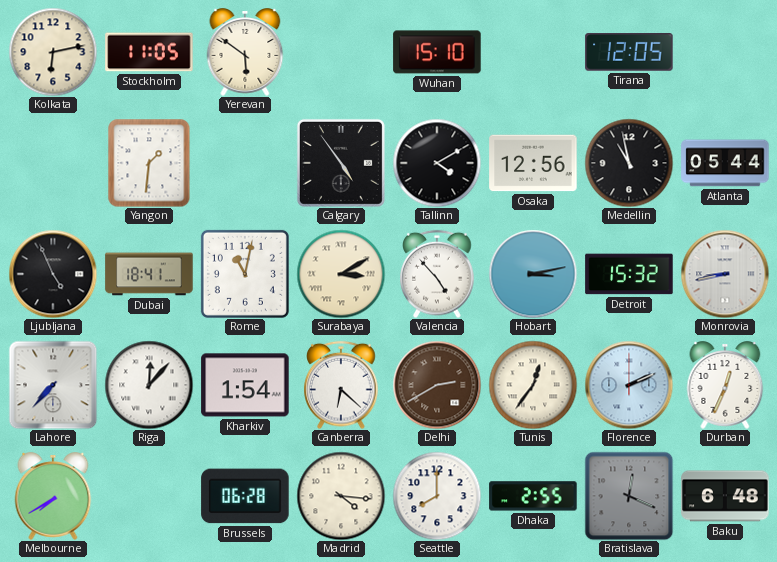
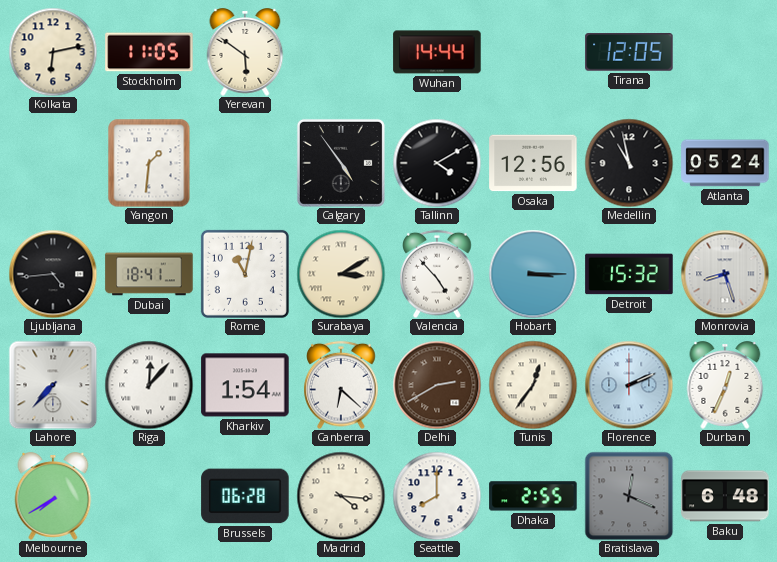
Wuhan: 15:10 -> 14:44 (437, 52)
Atlanta: 05:44 -> 05:24 (725, 163)
Ljubljana: 4:56 -> 4:44 (53, 274)
Hobart: 3:13 -> 3:15 (533, 274)
Monrovia: 8:43 -> 8:27 (725, 274)
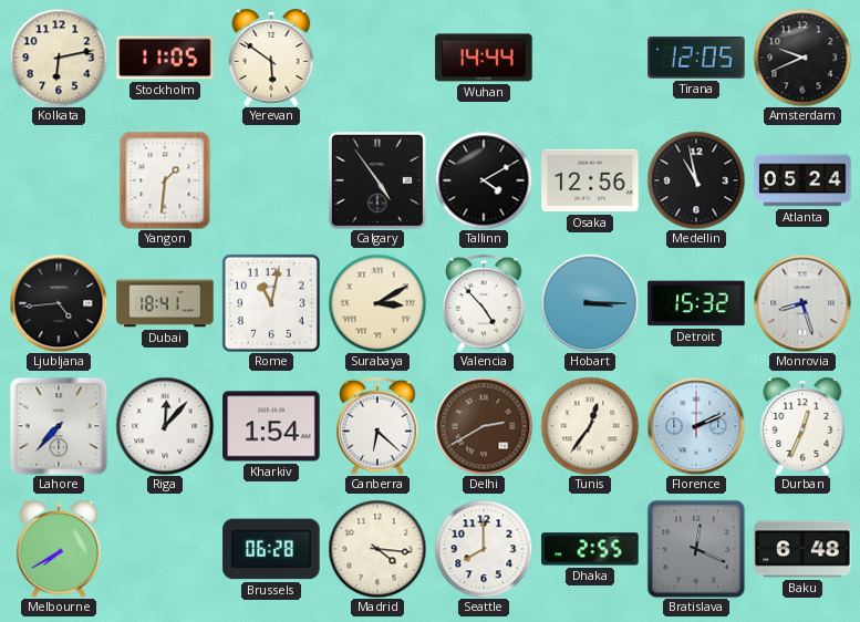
Amsterdam: none -> 9:41 (802, 58)
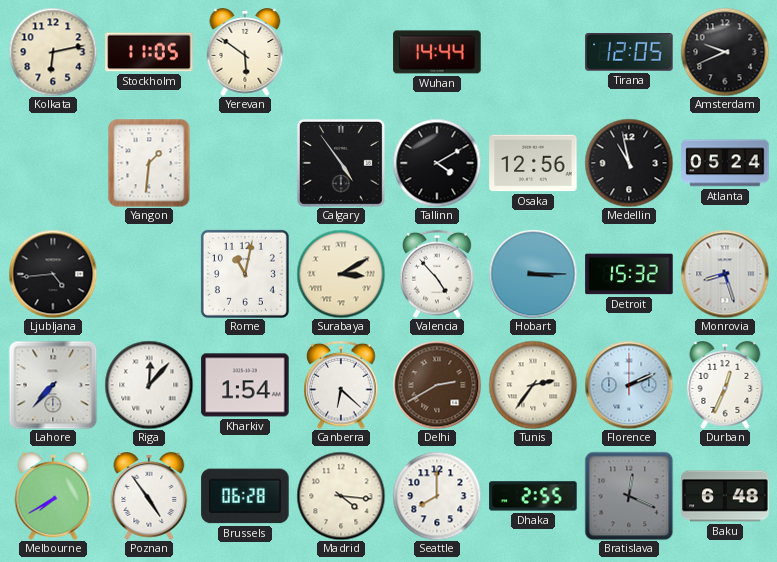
Dubai: 18:41 -> none (165, 303)
Tunis: 12:36 -> 2:36 (533, 385)
Poznan: none -> 4:54 (149, 496)
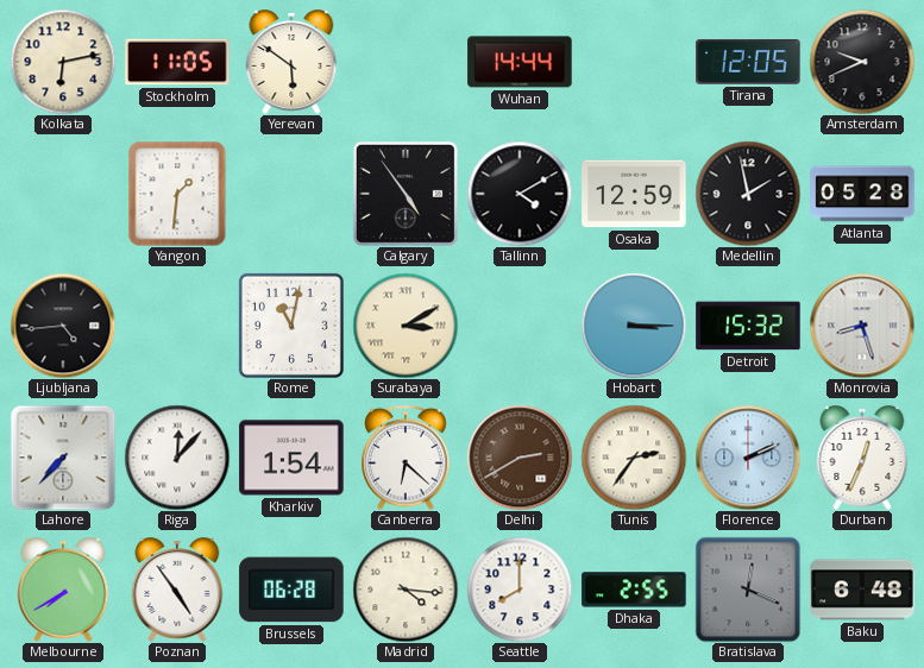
Osaka: 12:56 -> 12:59 (634, 194)
Medellin: 10:58 -> 1:58 (748, 194)
Atlanta: 05:24 -> 05:28 (862, 194)
Valencia: 4:53 -> none (437, 274)
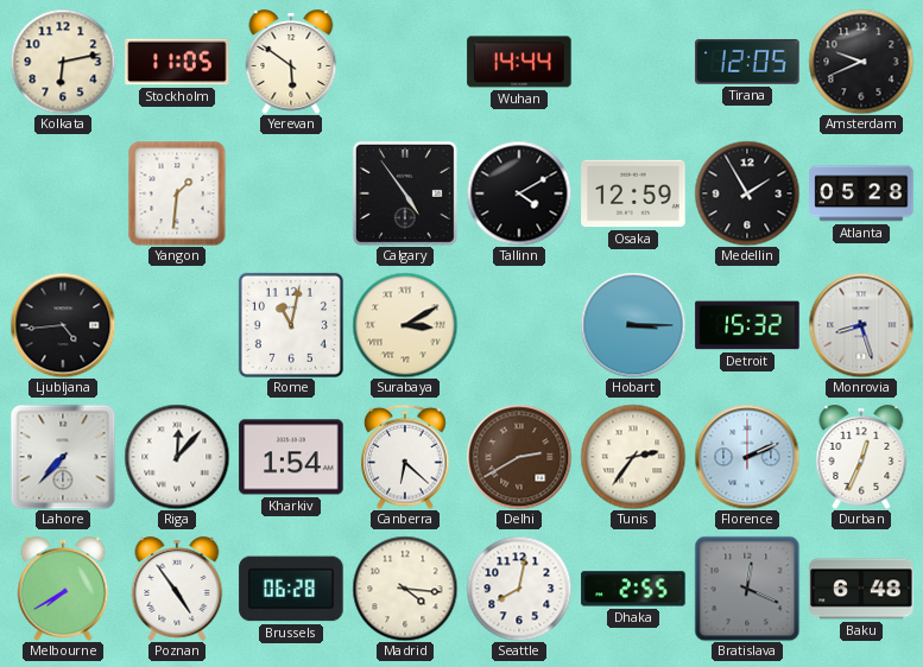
Medellin: 1:58 -> 1:55 (747, 193)
Seattle: 8:00 -> 8:02 (519, 589)
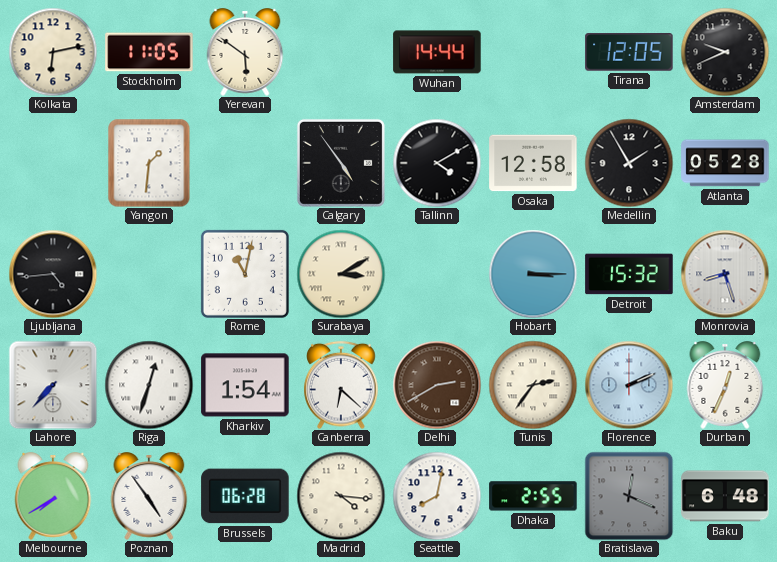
Osaka: 12:59 -> 12:58 (533, 163)
Riga: 12:07 -> 12:33 (149, 385)
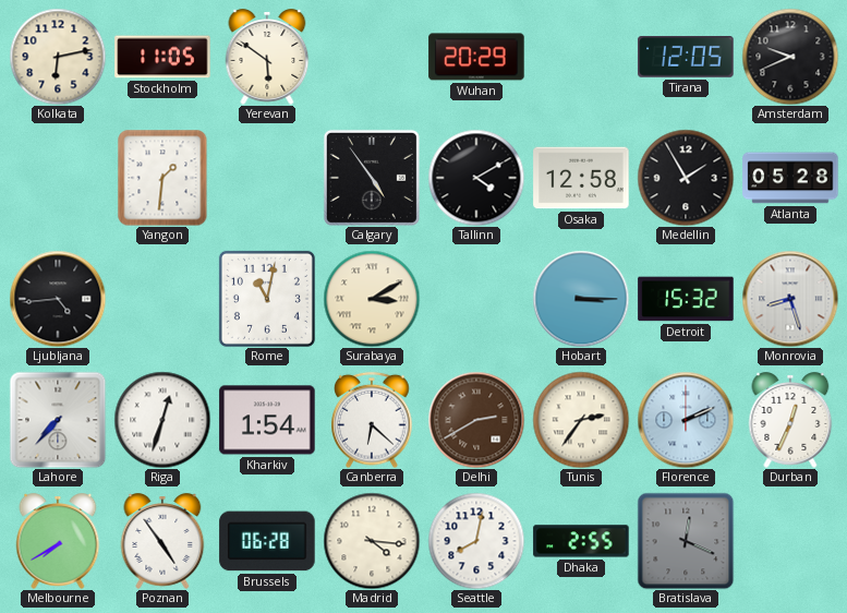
Wuhan: 14:44 -> 20:29 (476, 57)
Baku: 6:48 -> none (725, 496)
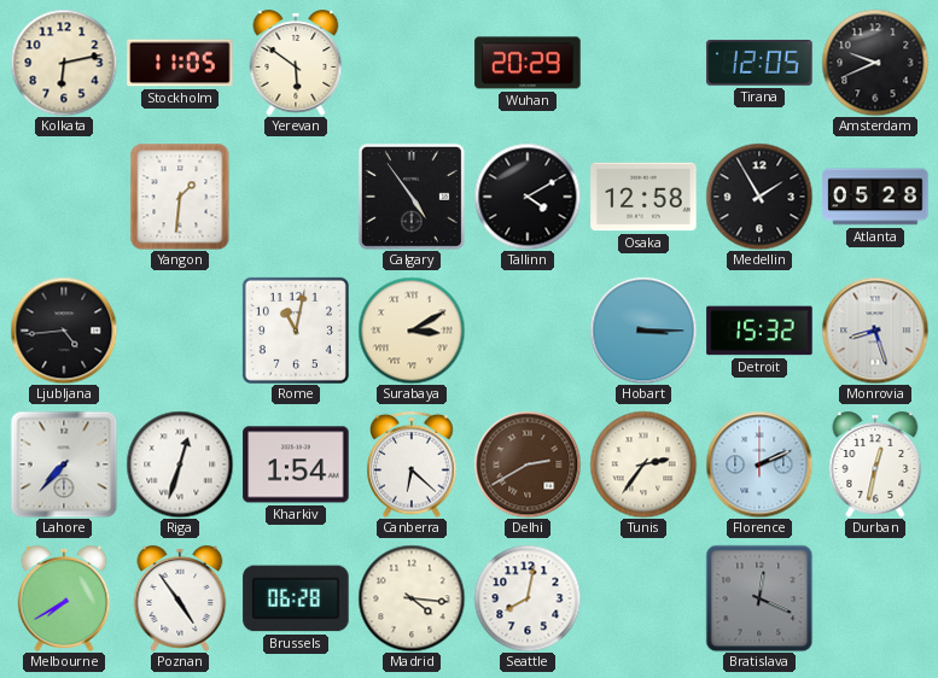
Durban: 12:34 -> 12:32 (875, 464)
Dhaka: 2:55 -> none (581, 541)
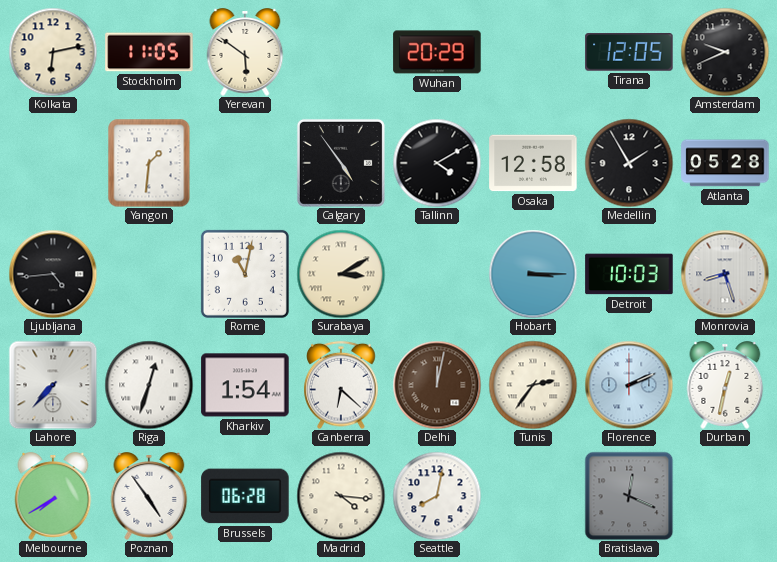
Detroit: 15:32 -> 10:03 (629, 274)
Delhi: 2:40 -> 12:02 (437, 385)
